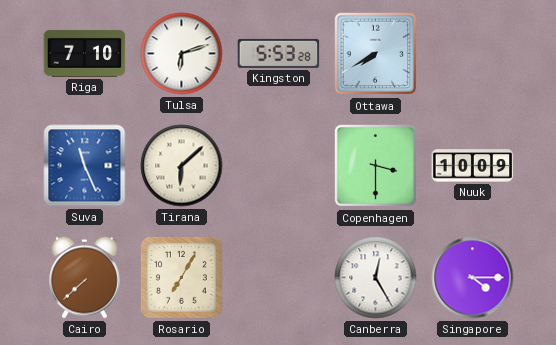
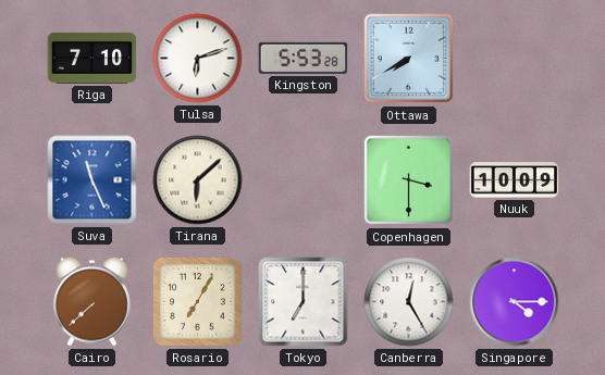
Tokyo: none -> 7:00 (304, 302)
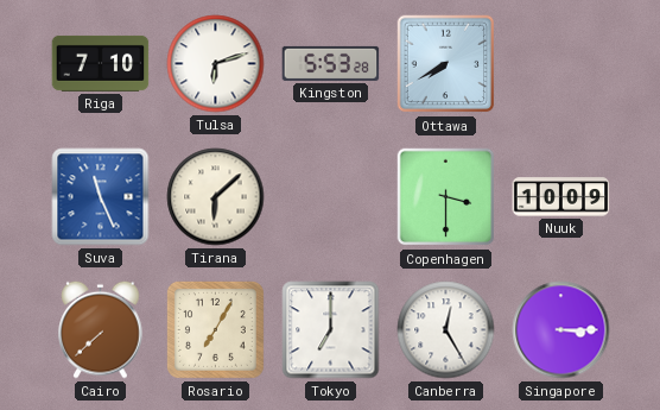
Singapore: 4:15 -> 3:15 (561, 330)
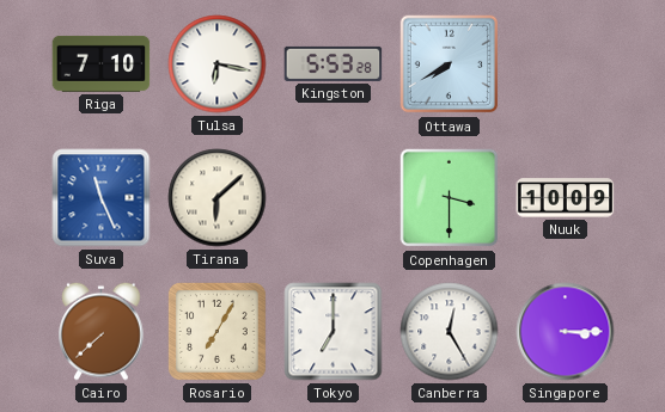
Tulsa: 6:12 -> 6:17 (218, 64)
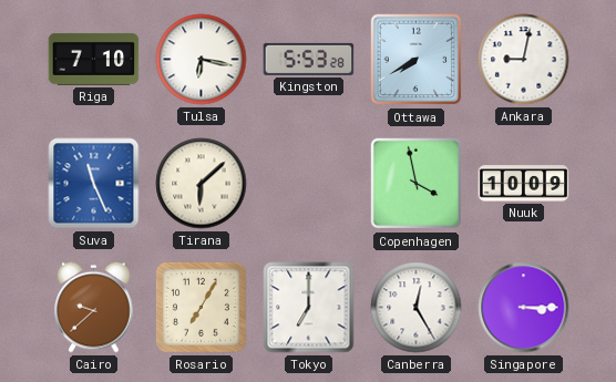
Ankara: none -> 9:02 (524, 60)
Copenhagen: 3:30 -> 3:58 (417, 184)
Cairo: 7:38 -> 9:38 (94, 307)
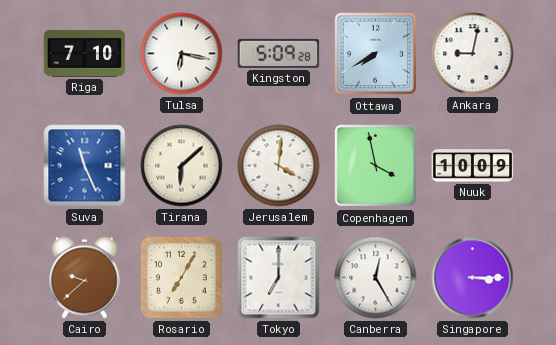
Kingston: 5:53 -> 5:09 (279, 53)
Jerusalem: none -> 4:01 (279, 166)
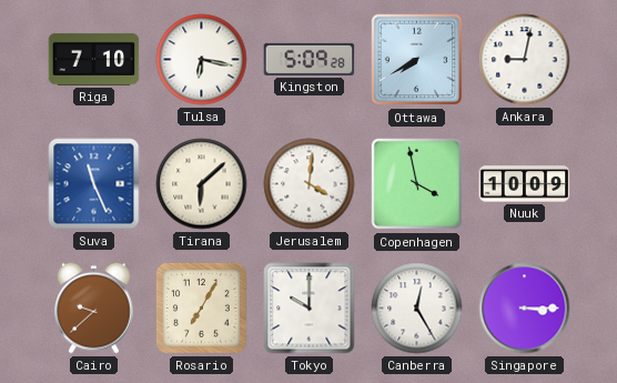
Tokyo: 7:00 -> 10:00 (310, 309)
